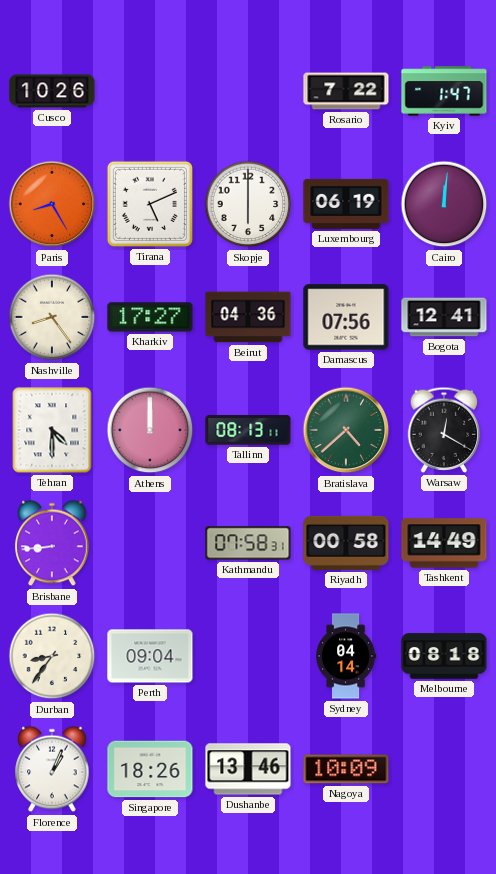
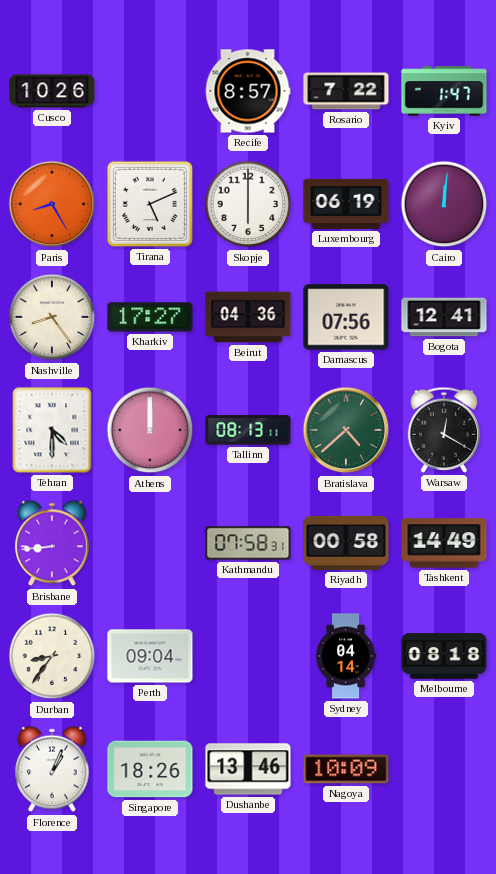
Recife: none -> 8:57 (248, 91)
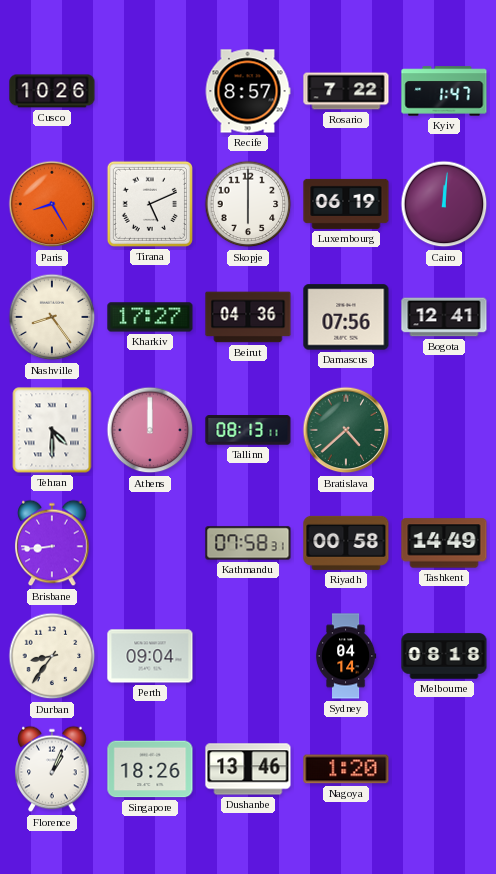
Warsaw: 12:20 -> none (444, 430)
Nagoya: 10:09 -> 1:20 (346, 769)
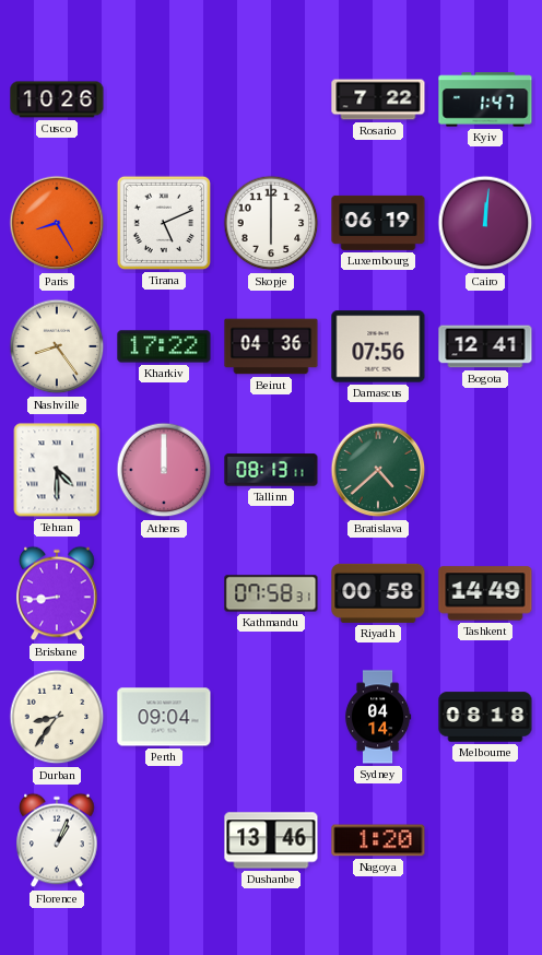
Recife: 8:57 -> none (248, 91)
Kharkiv: 17:27 -> 17:22 (164, 346)
Singapore: 18:26 -> none (150, 769)
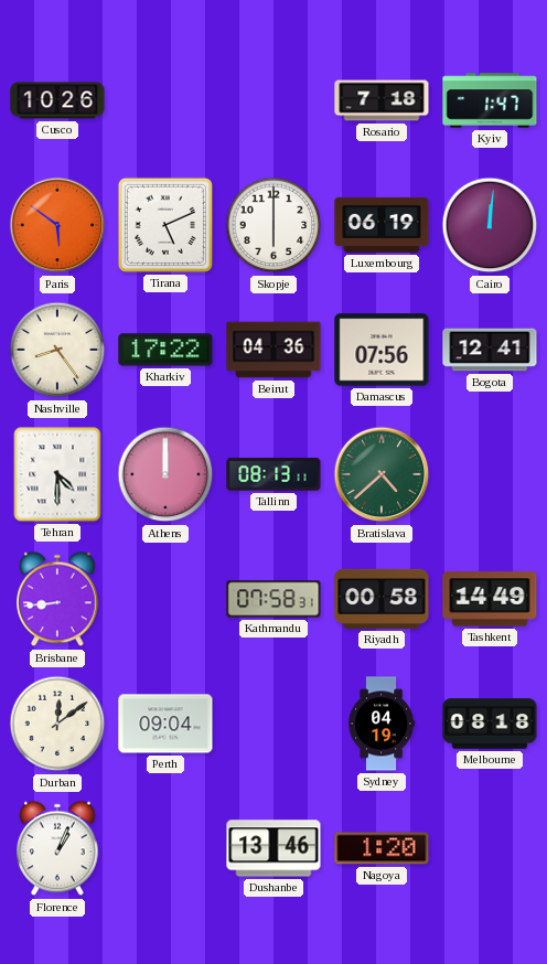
Rosario: 7:22 -> 7:18 (382, 100)
Paris: 8:25 -> 5:51 (57, 225)
Durban: 8:36 -> 12:09 (57, 724)
Sydney: 04:14 -> 04:19 (382, 724)
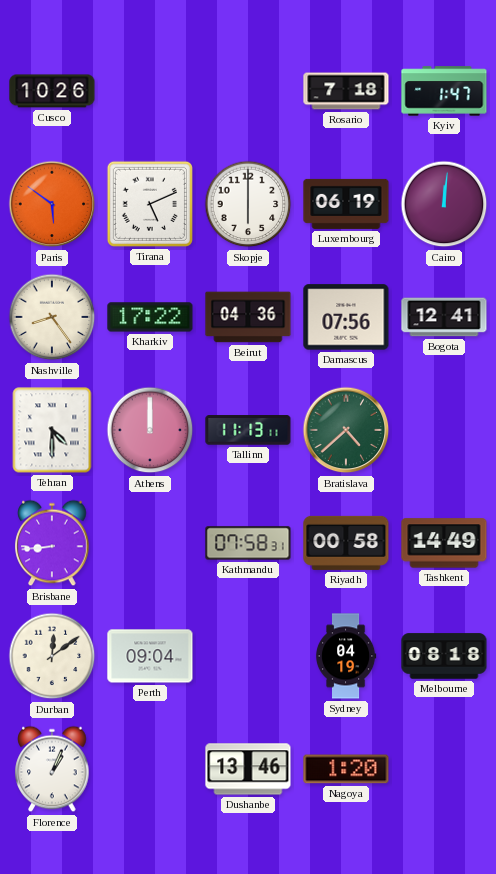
Tallinn: 08:13 -> 11:13 (248, 430)
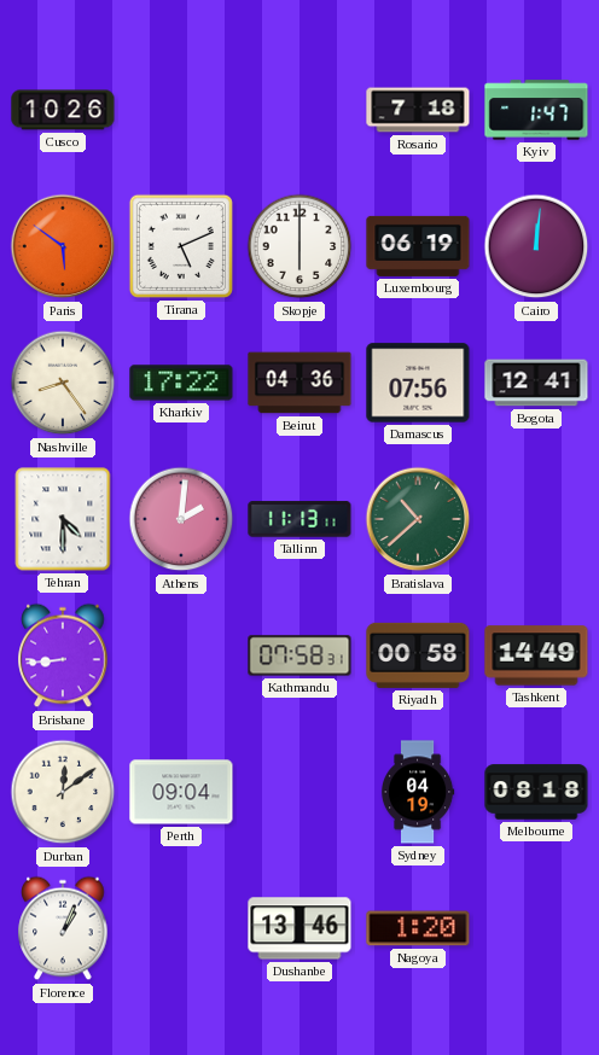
Athens: 12:00 -> 2:01 (181, 519)
Bratislava: 4:38 -> 10:38 (418, 519)
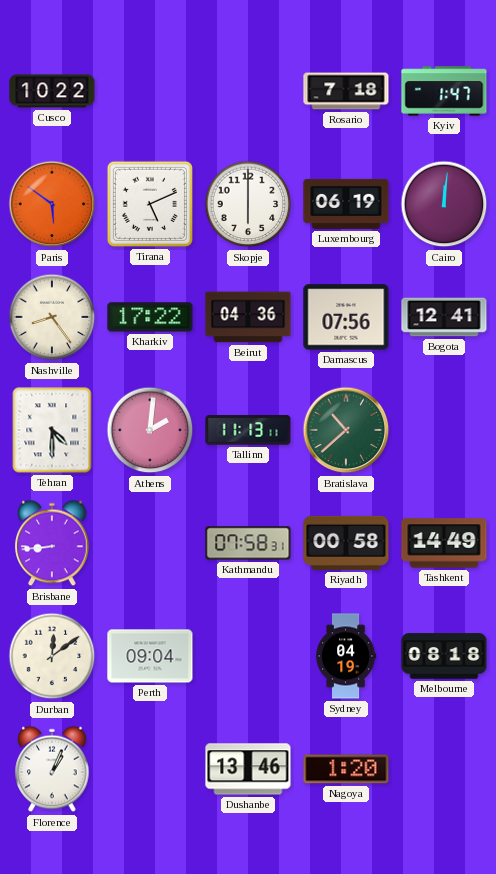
Cusco: 10:26 -> 10:22 (52, 91)
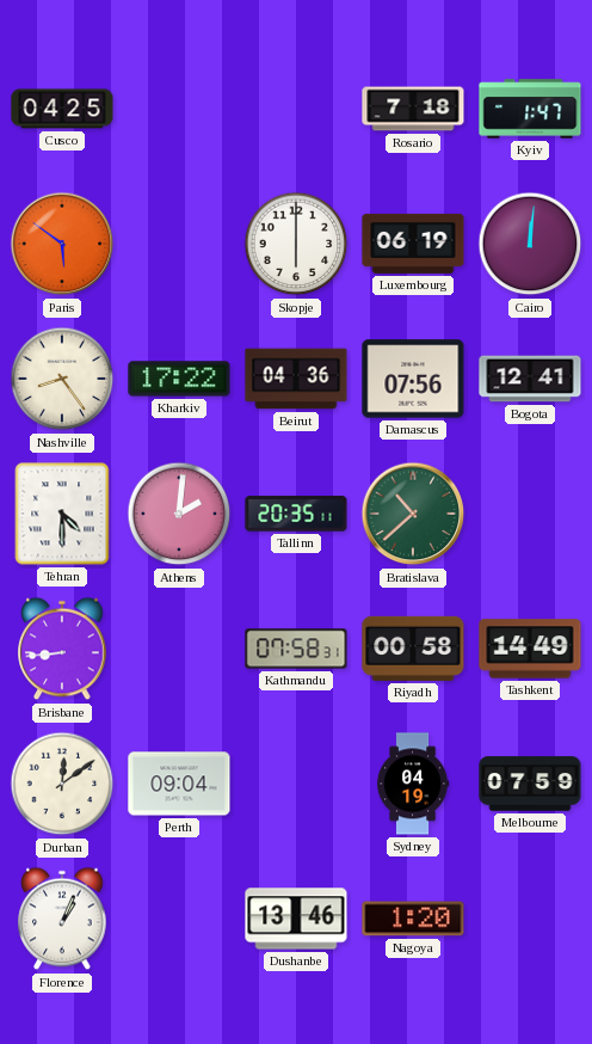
Cusco: 10:22 -> 04:25 (62, 109)
Tirana: 5:11 -> none (150, 204)
Tallinn: 11:13 -> 20:35 (296, 514)
Melbourne: 08:18 -> 07:59 (530, 784)
